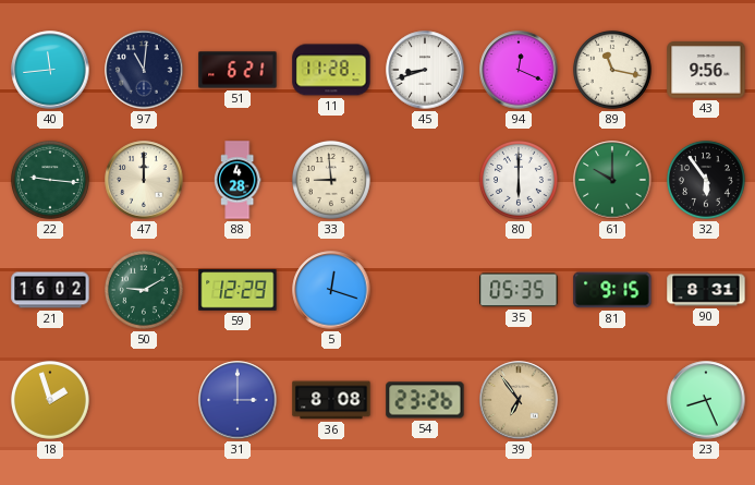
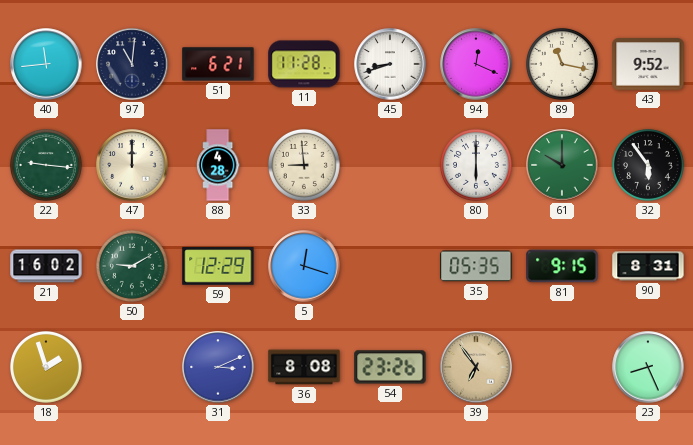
43: 9:56 -> 9:52 (648, 64)
31: 3:00 -> 3:11 (218, 367)
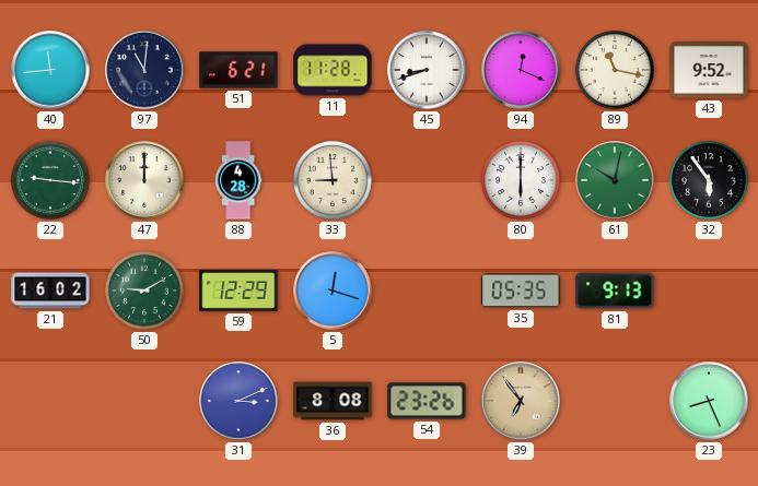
61: 10:00 -> 10:02 (615, 180)
81: 9:15 -> 9:13 (615, 291)
90: 8:31 -> none (648, 266)
18: 1:57 -> none (46, 367)
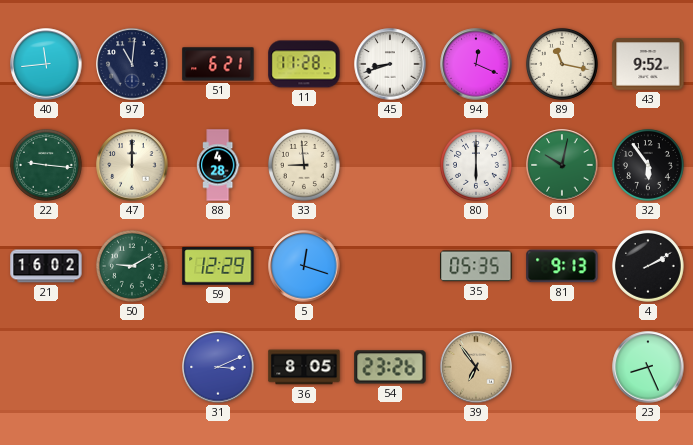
4: none -> 2:10 (648, 266)
36: 8:08 -> 8:05 (304, 367)
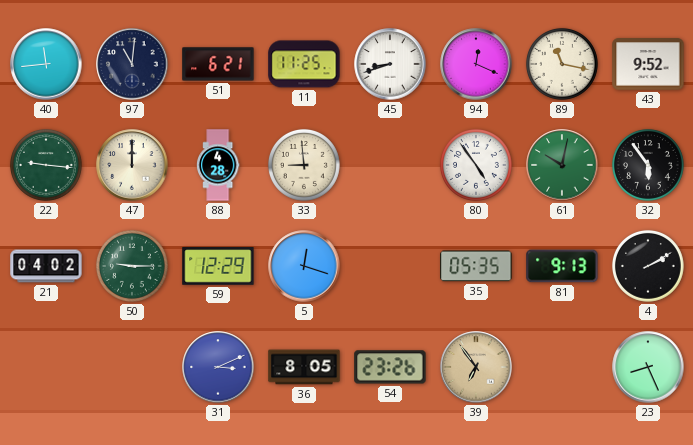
11: 11:28 -> 11:25 (304, 64)
80: 6:00 -> 4:54 (476, 165)
21: 16:02 -> 04:02 (46, 266)
50: 9:10 -> 9:15 (132, 266)
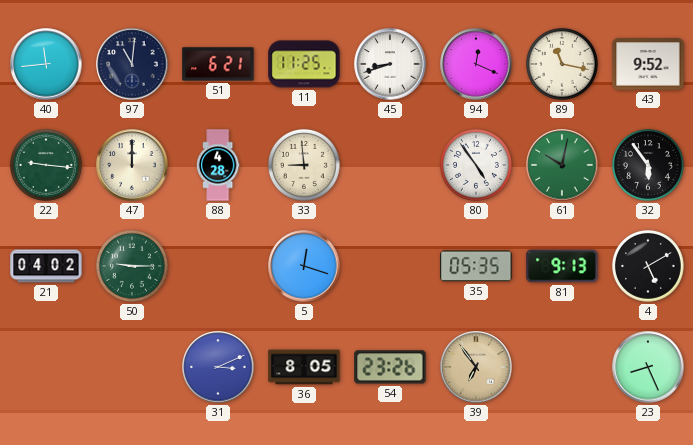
59: 12:29 -> none (218, 266)
4: 2:10 -> 5:10 (648, 266)
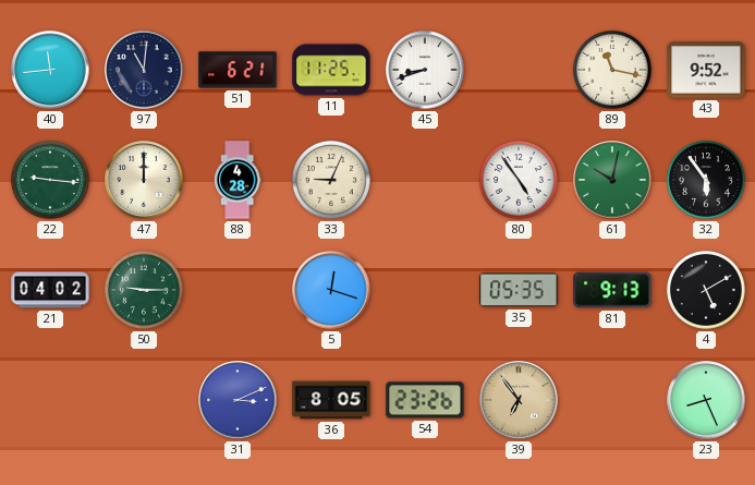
94: 12:19 -> none (476, 64)
33: 8:59 -> 9:04 (331, 180)
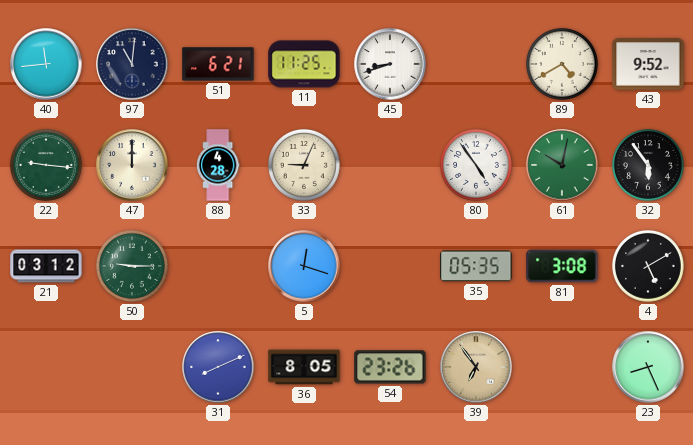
89: 11:17 -> 4:40 (562, 64)
21: 04:02 -> 03:12 (46, 266)
81: 9:13 -> 3:08 (562, 266)
31: 3:11 -> 8:11 (218, 367)
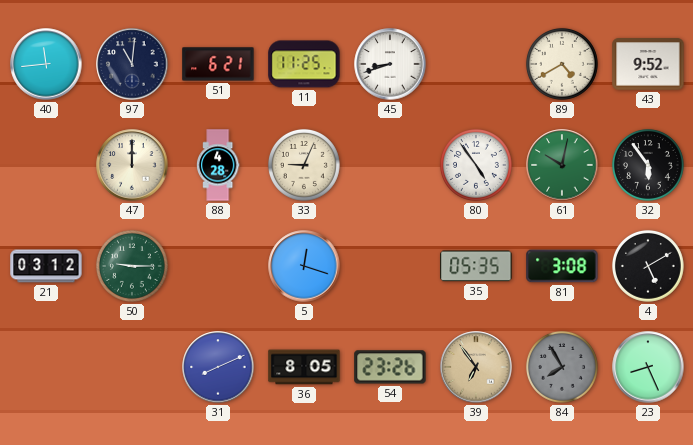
22: 9:16 -> none (46, 165)
84: none -> 7:55 (562, 367)
